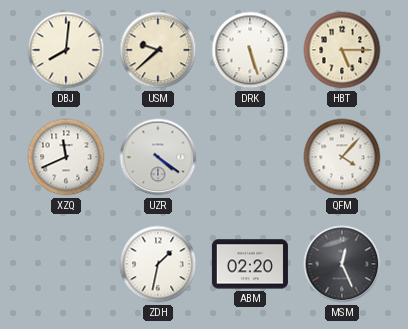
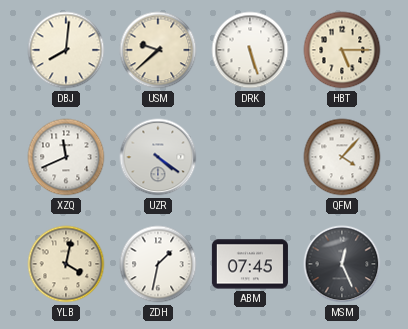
YLB: none -> 4:02 (66, 264)
ABM: 02:20 -> 07:45 (250, 264)
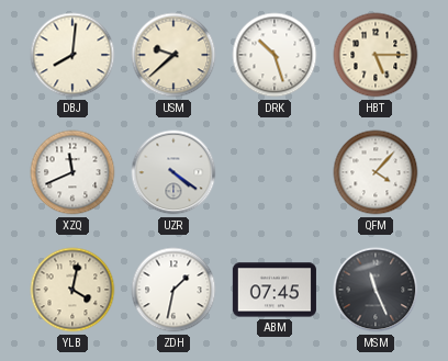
DRK: 5:27 -> 10:27 (275, 55)
MSM: 12:26 -> 11:26 (376, 290)
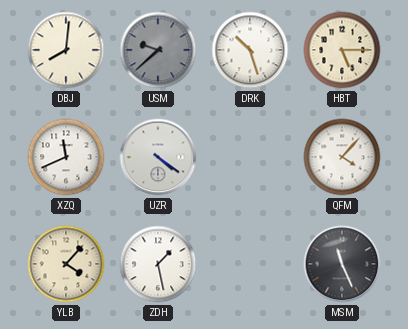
USM dial: cream -> grey (158, 50)
YLB: 4:02 -> 4:07 (66, 264)
ZDH: 1:32 -> 1:28 (158, 264)
ABM: 07:45 -> none (275, 290)
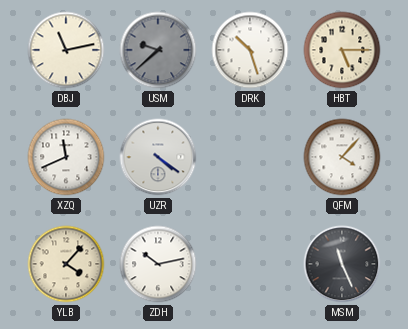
DBJ: 8:01 -> 11:13 (66, 50)
ZDH: 1:28 -> 10:13 (158, 264)
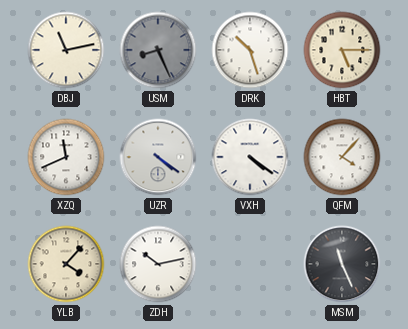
USM: 9:38 -> 8:26 (158, 50)
VXH: none -> 4:21 (250, 157)
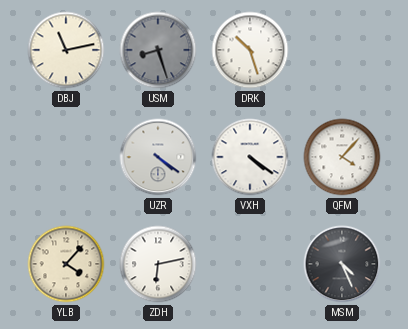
USM: 8:26 -> 8:27 (158, 50)
HBT: 5:15 -> none (342, 50)
XZQ: 11:41 -> none (66, 157)
ZDH: 10:13 -> 6:13 (158, 264)
MSM: 11:26 -> 4:26 (342, 264)
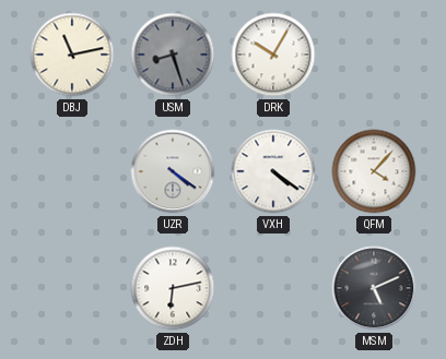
DRK: 10:27 -> 10:05 (273, 55)
YLB: 4:07 -> none (66, 264)
MSM: 4:26 -> 5:11 (374, 288)
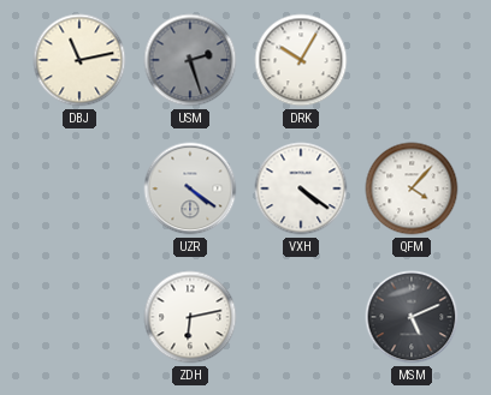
USM: 8:27 -> 2:27 (190, 60)
